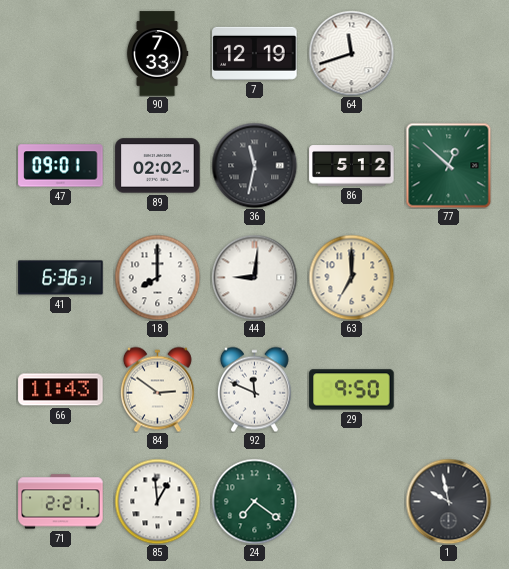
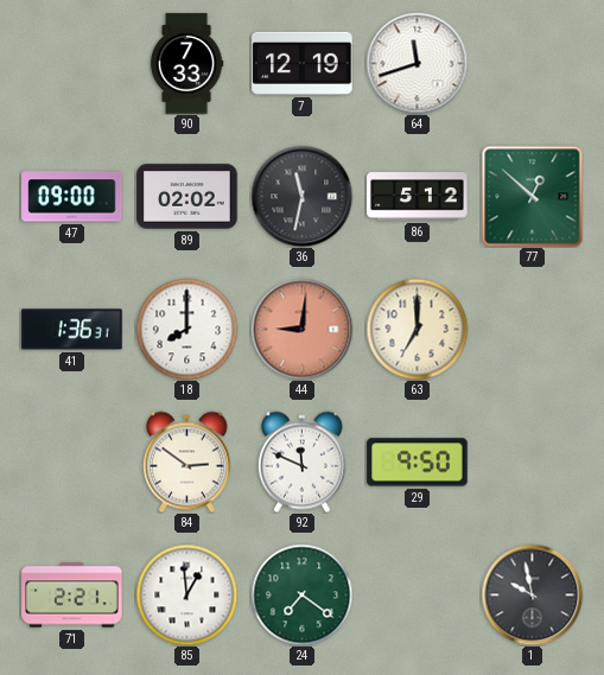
47: 09:01 -> 09:00 (72, 197)
41: 6:36 -> 1:36 (72, 330)
44 dial: white -> salmon (301, 329)
66: 11:43 -> none (61, 390)
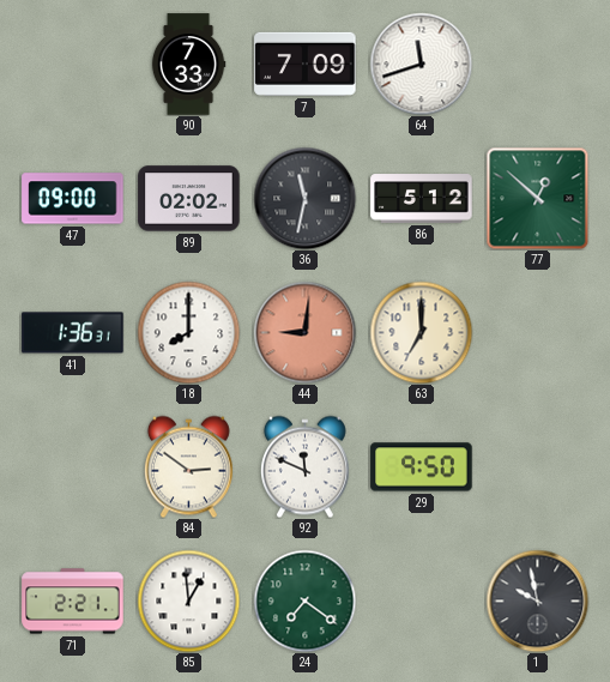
7: 12:19 -> 7:09 (306, 64)
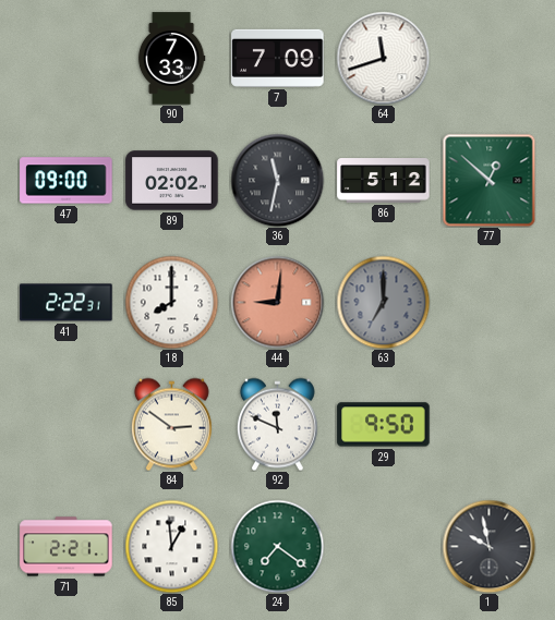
41: 1:36 -> 2:22 (67, 303)
63 dial: cream -> grey (383, 302)
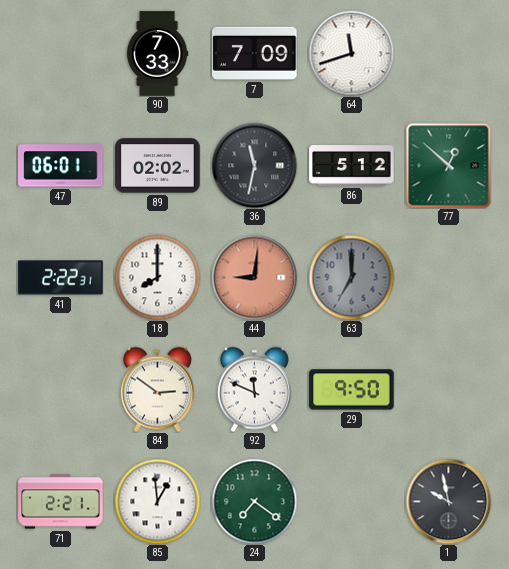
47: 09:00 -> 06:01 (61, 166)
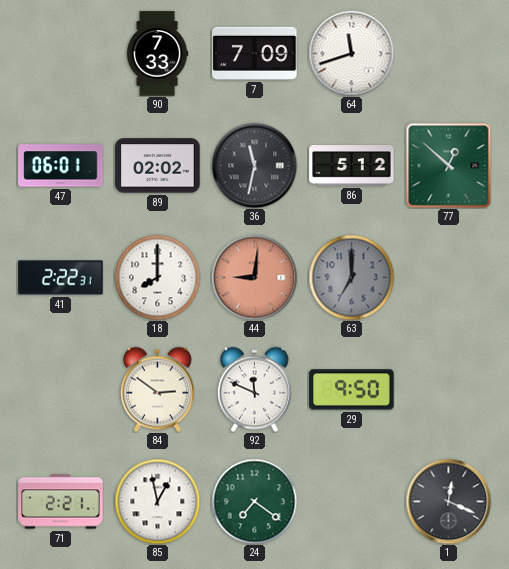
85: 12:59 -> 12:58 (157, 501)
1: 9:58 -> 12:19 (448, 501)
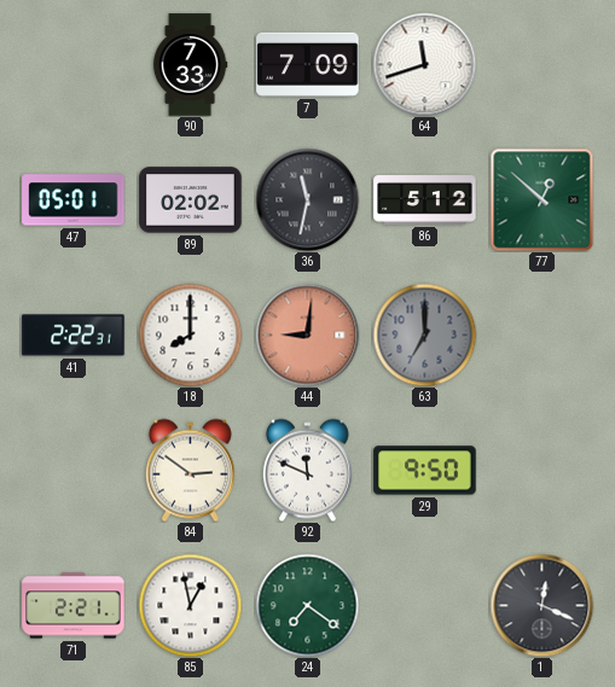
47: 06:01 -> 05:01 (74, 200)
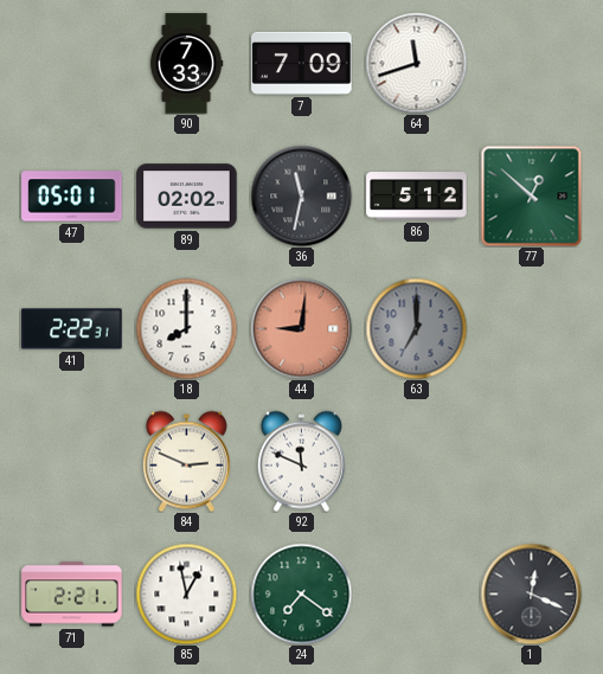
84: 2:51 -> 2:49 (186, 461)
29: 9:50 -> none (425, 471)
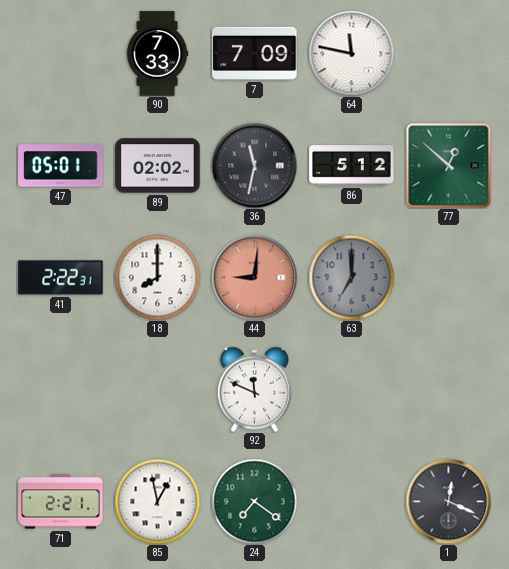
64: 11:42 -> 11:47 (351, 53)
84: 2:49 -> none (186, 461)
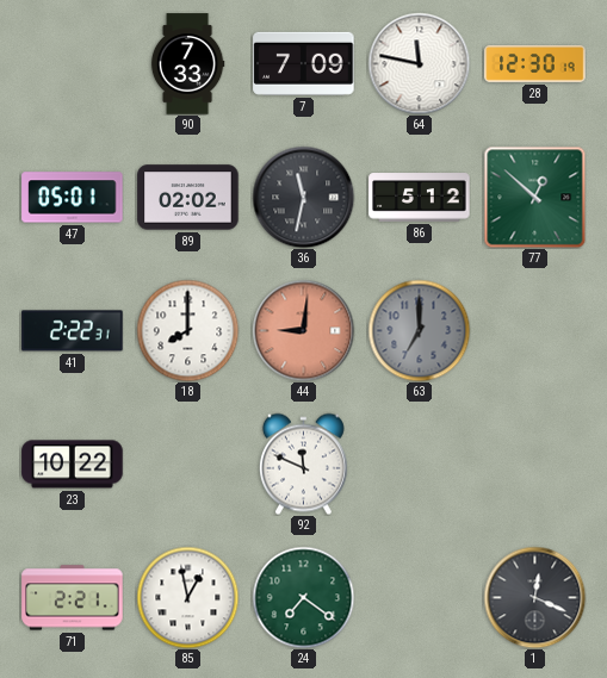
28: none -> 12:30 (535, 64)
23: none -> 10:22 (73, 465)
